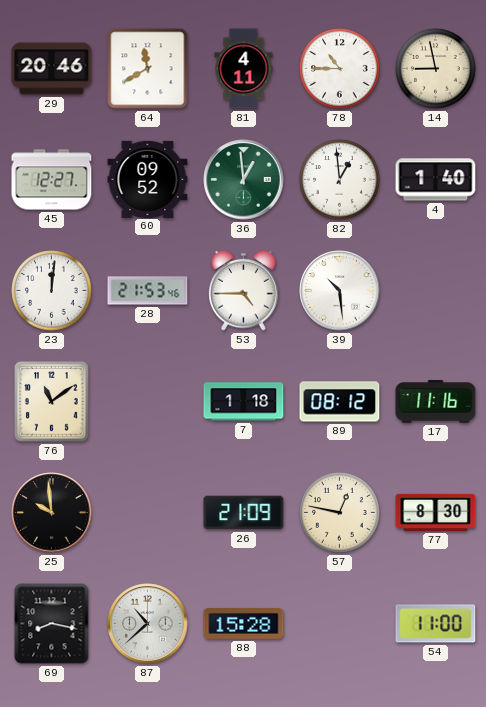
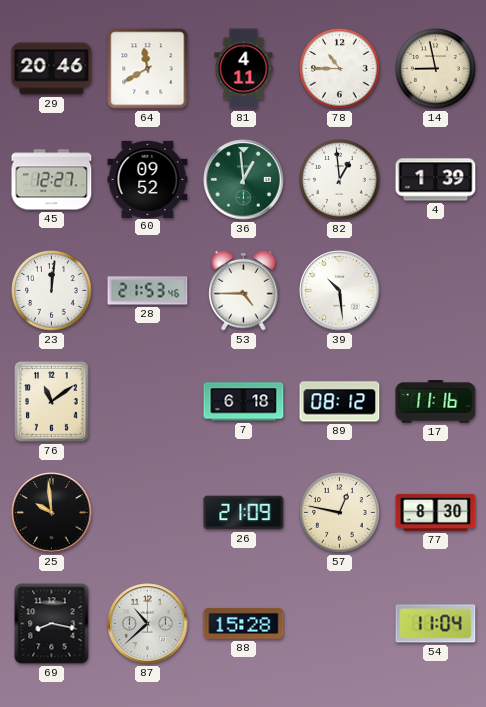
4: 1:40 -> 1:39 (436, 180)
7: 1:18 -> 6:18 (244, 402)
54: 11:00 -> 11:04 (436, 624)
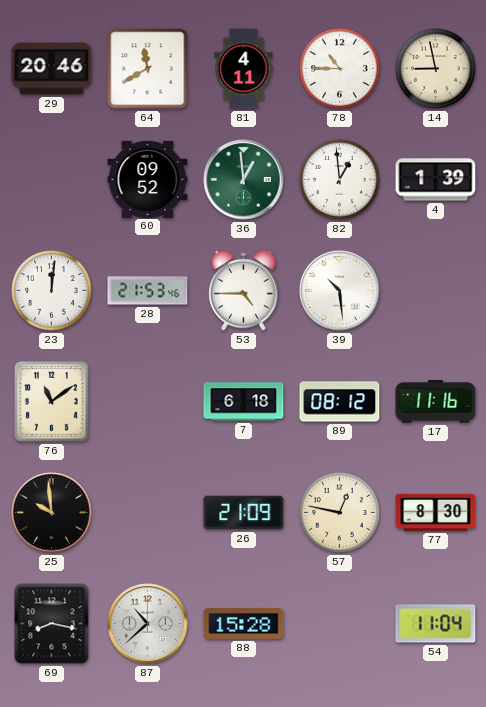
45: 12:27 -> none (52, 180)
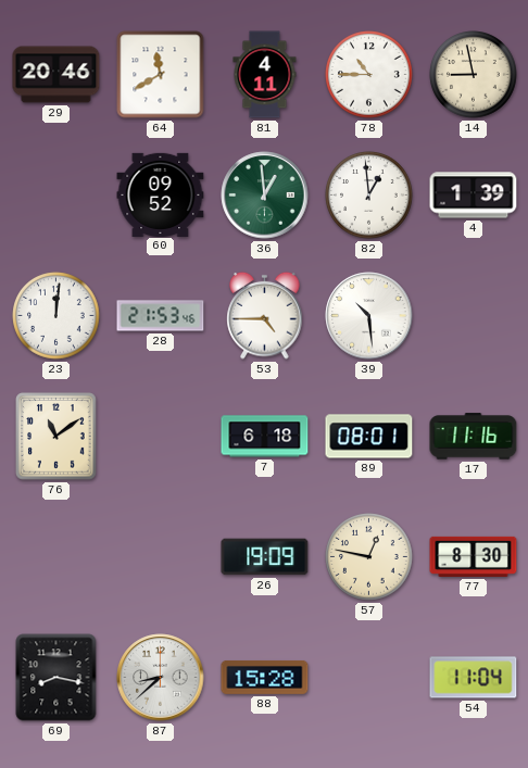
89: 08:12 -> 08:01 (369, 437)
25: 9:59 -> none (52, 513)
26: 21:09 -> 19:09 (265, 557)
87: 10:38 -> 8:38 (161, 678)
